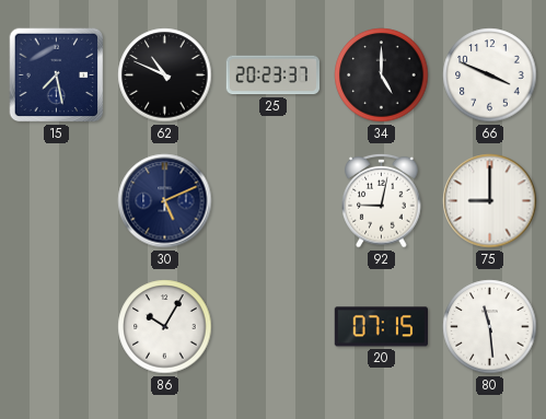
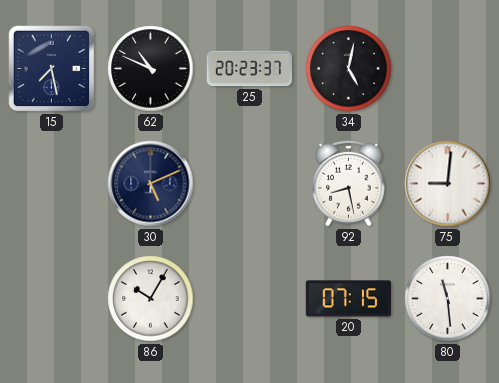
34: 5:00 -> 5:02 (349, 69)
66: 3:49 -> none (490, 75)
92: 9:02 -> 8:28 (349, 183)
75: 9:00 -> 9:01 (448, 184)
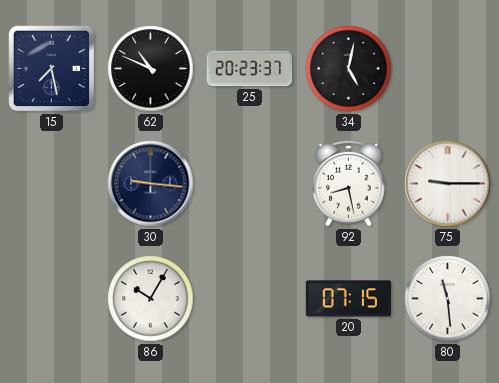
30: 5:11 -> 9:16 (151, 184)
75: 9:01 -> 9:15 (448, 184)
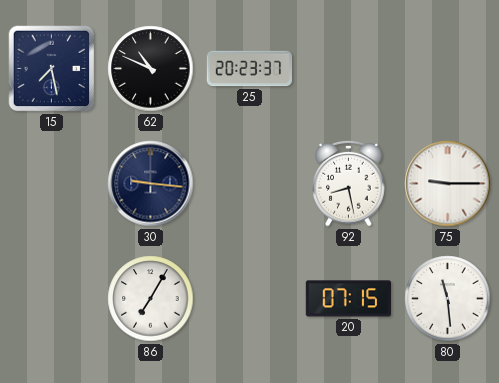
34: 5:02 -> none (349, 69)
86: 10:05 -> 7:05 (151, 299)
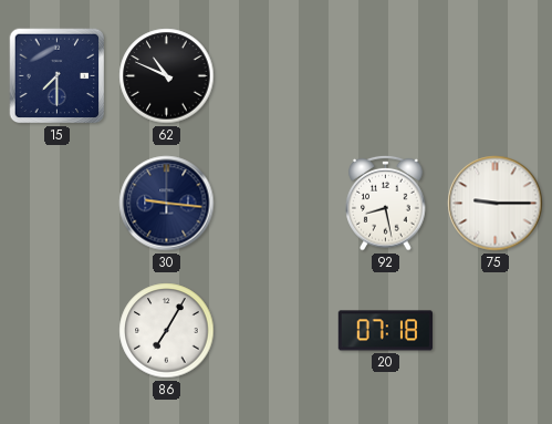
15: 7:28 -> 7:30 (58, 76)
25: 20:23 -> none (250, 69)
20: 07:15 -> 07:18 (385, 331)
80: 11:29 -> none (448, 299)
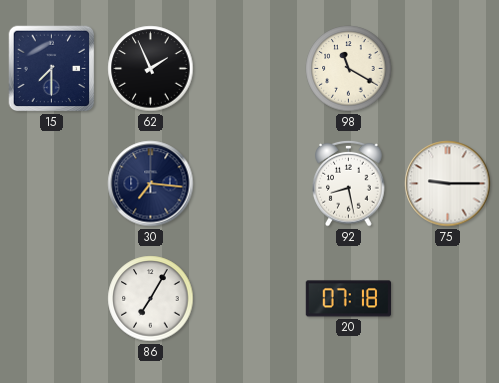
62: 10:49 -> 1:56 (151, 69)
98: none -> 11:20 (349, 69)
30: 9:16 -> 7:16 (151, 184)
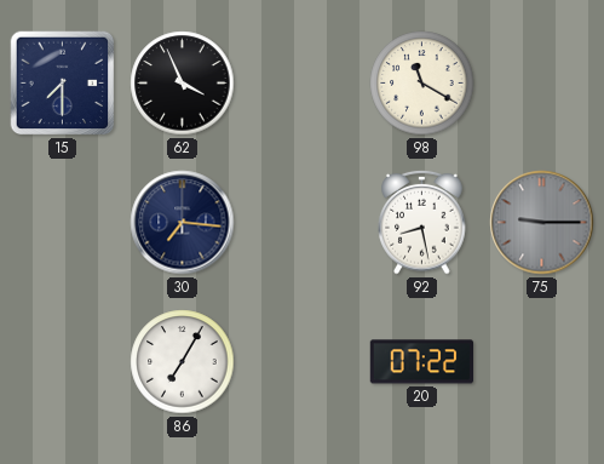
62: 1:56 -> 3:56 (183, 84)
75 dial: white -> grey (542, 223)
20: 07:18 -> 07:22 (421, 362)
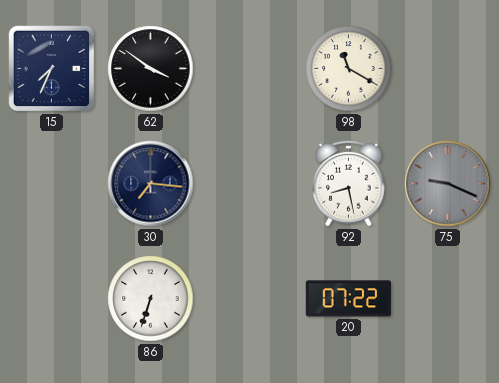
15: 7:30 -> 7:34 (52, 69)
62: 3:56 -> 3:51 (151, 69)
75: 9:15 -> 9:19 (448, 184)
86: 7:05 -> 6:33 (151, 299)
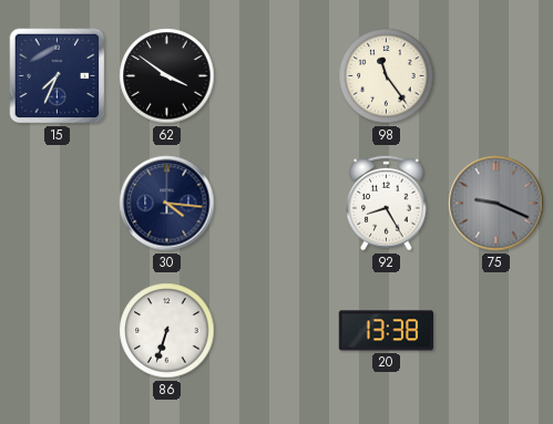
98: 11:20 -> 11:24 (387, 76)
30: 7:16 -> 4:16 (167, 204)
92: 8:28 -> 8:25 (387, 203)
20: 07:22 -> 13:38 (386, 331)
